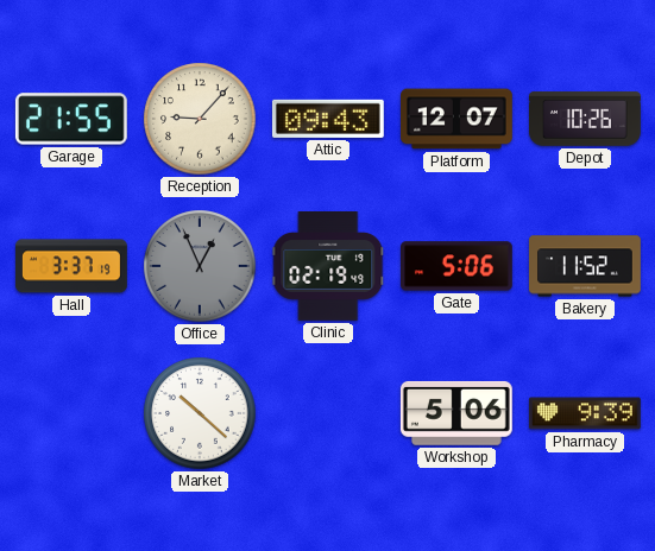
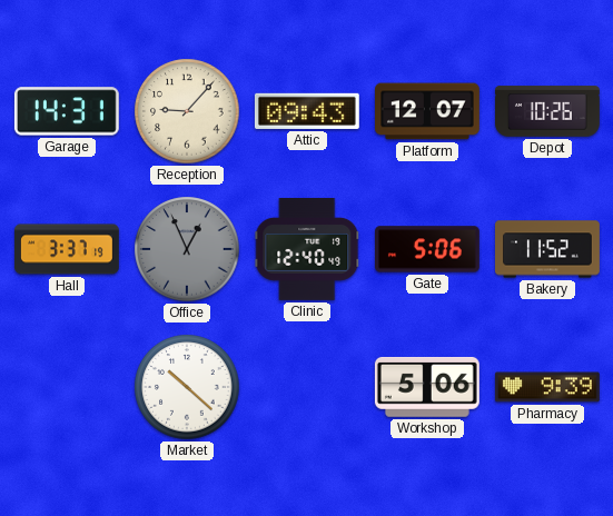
Garage: 21:55 -> 14:31 (67, 111)
Clinic: 02:19 -> 12:40 (307, 250)
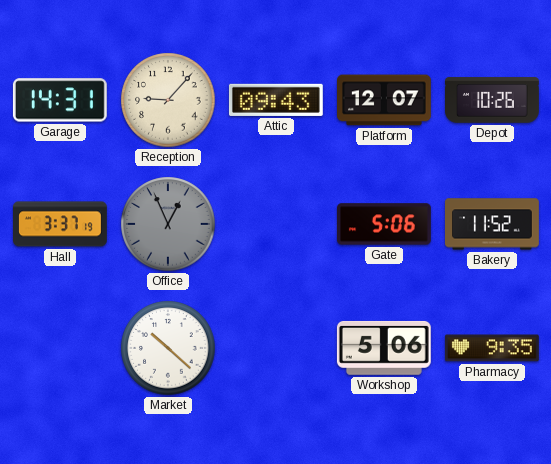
Clinic: 12:40 -> none (307, 250)
Pharmacy: 9:39 -> 9:35 (492, 348)
